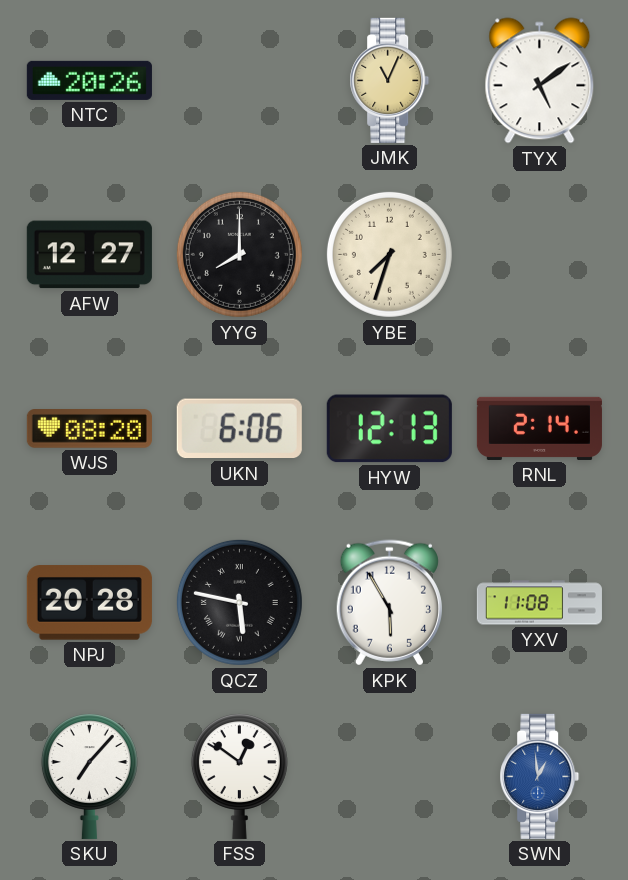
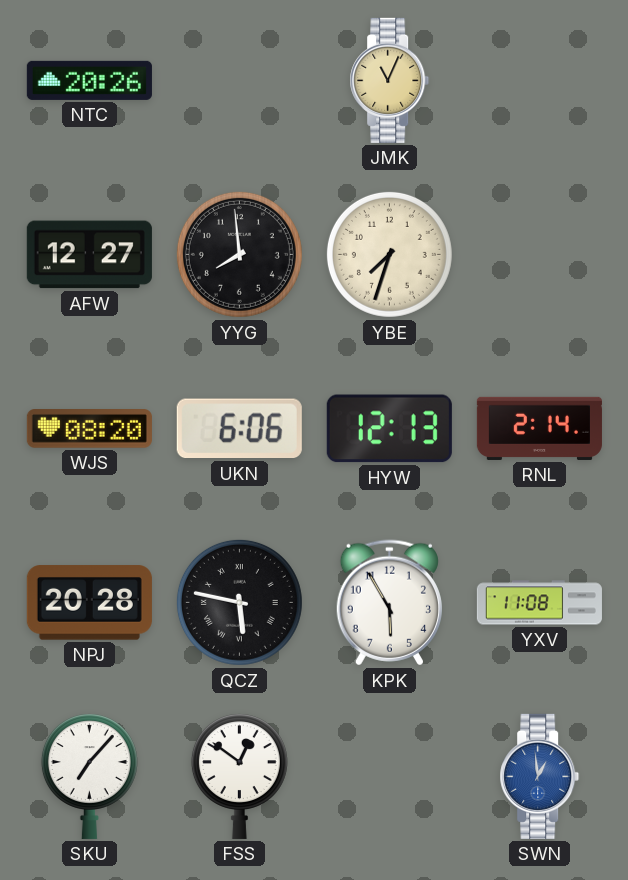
TYX: 5:09 -> none (540, 81)
YYG: 8:00 -> 7:59 (239, 254)
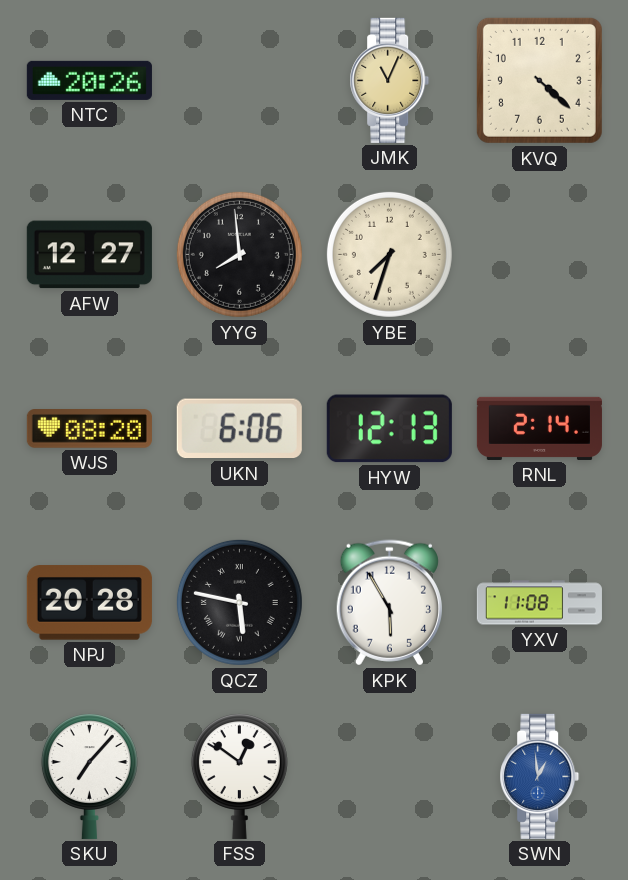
KVQ: none -> 4:22 (539, 80)
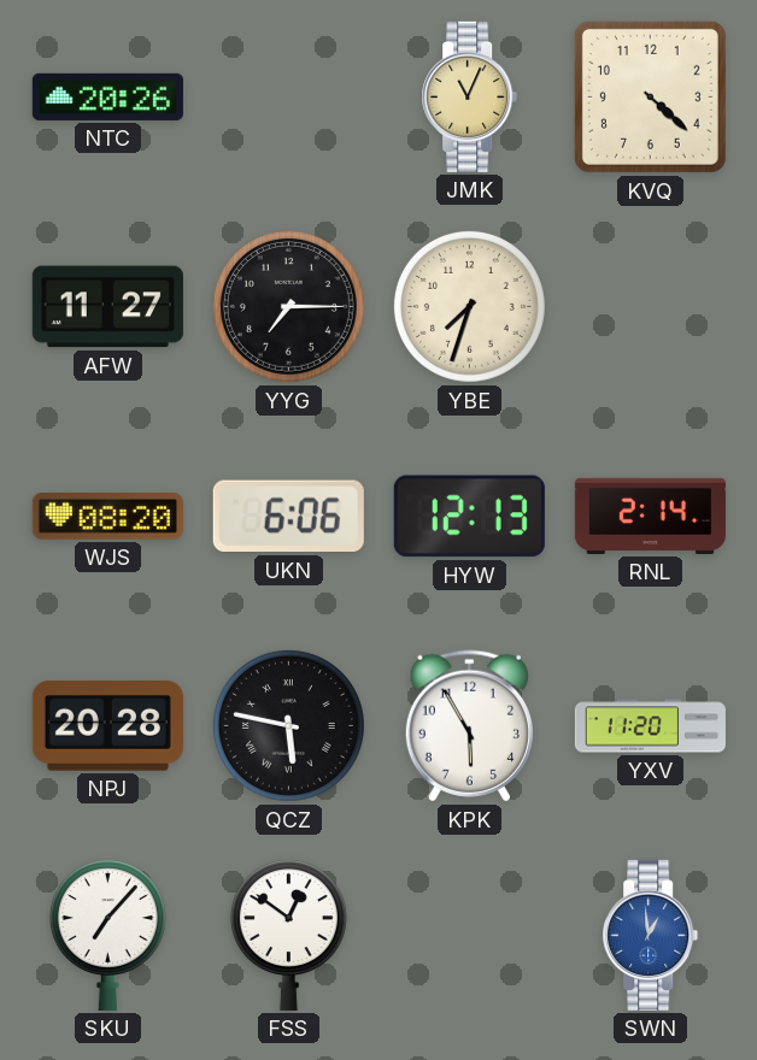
AFW: 12:27 -> 11:27 (107, 307)
YYG: 7:59 -> 7:15 (288, 306)
YXV: 11:08 -> 11:20 (650, 726)
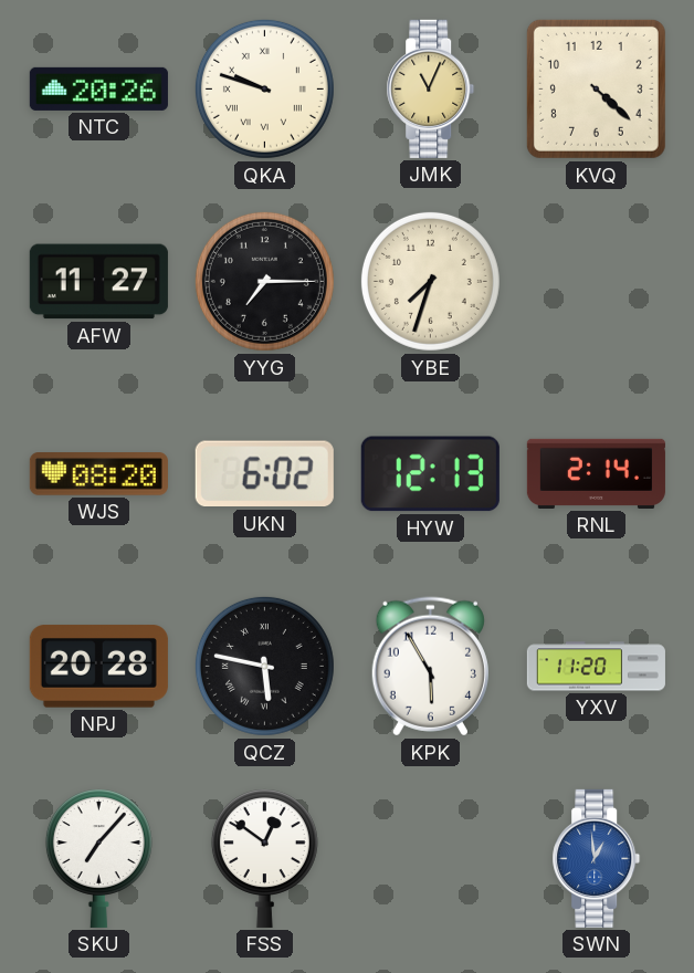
QKA: none -> 9:48 (264, 88)
UKN: 6:06 -> 6:02 (264, 474)
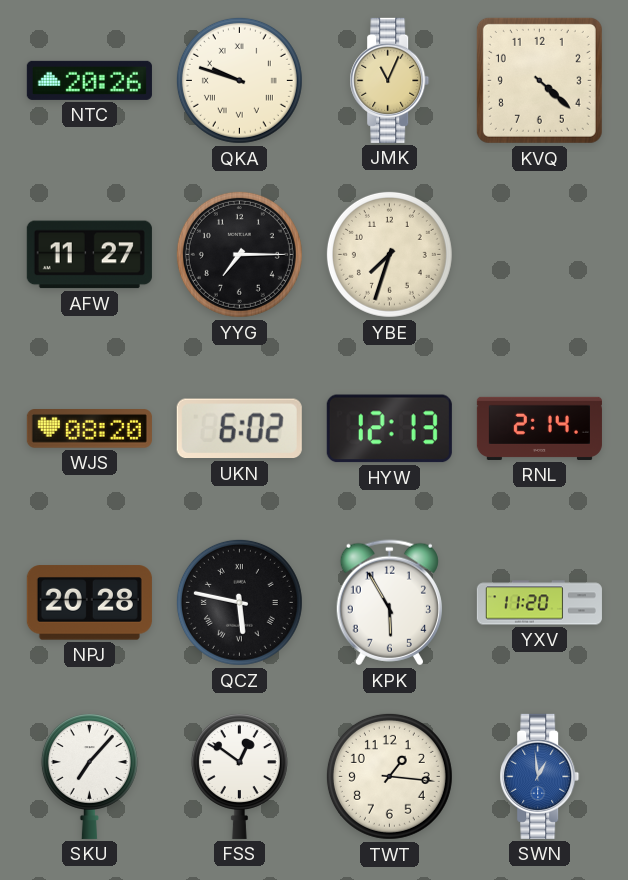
TWT: none -> 1:16 (389, 776)
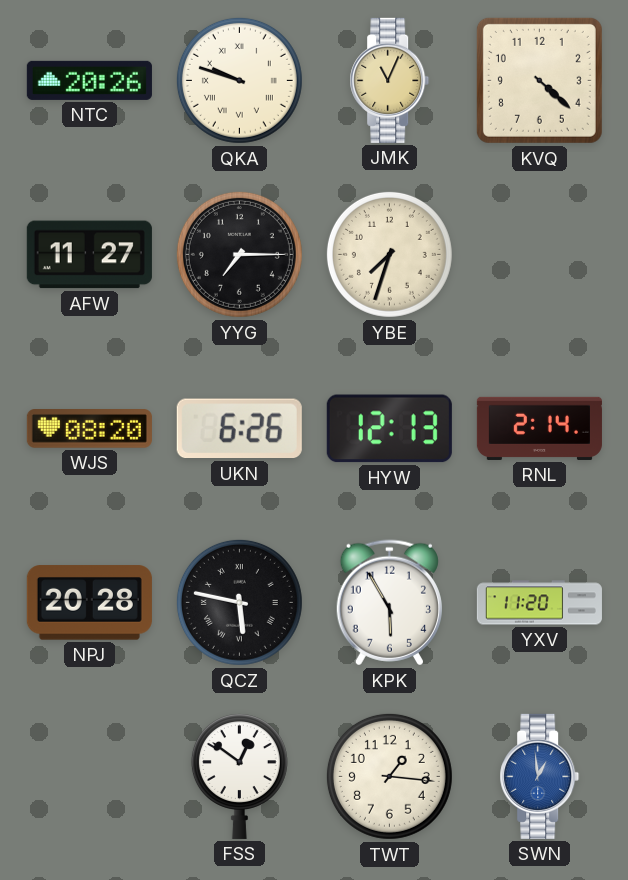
UKN: 6:02 -> 6:26 (239, 429)
SKU: 7:07 -> none (89, 776)
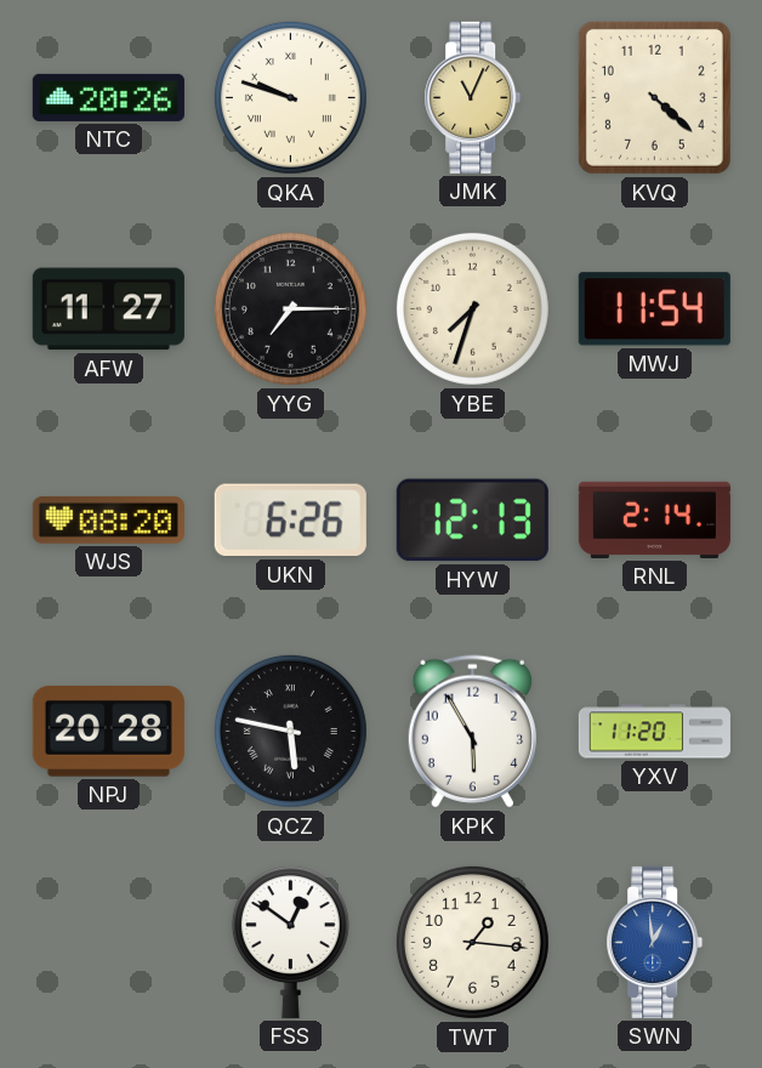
MWJ: none -> 11:54 (654, 309)
